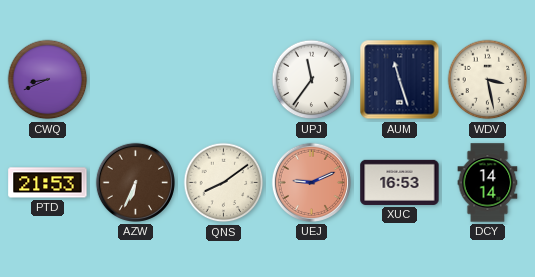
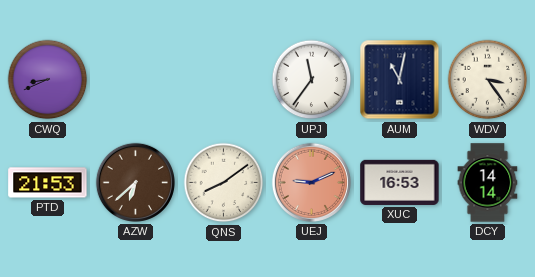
AUM: 11:27 -> 11:02 (400, 80)
WDV: 3:28 -> 3:24 (488, 80)
AZW: 6:34 -> 6:38 (135, 182)
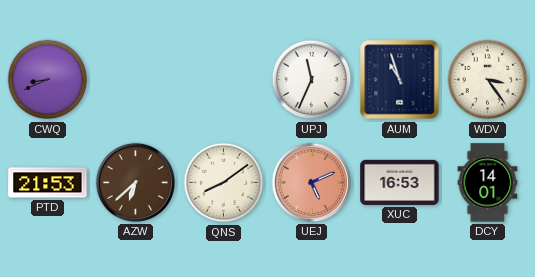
UPJ: 11:36 -> 11:34 (312, 80)
AUM: 11:02 -> 10:57 (400, 80)
UEJ: 9:11 -> 5:11 (311, 182)
DCY: 14:14 -> 14:01 (488, 183)
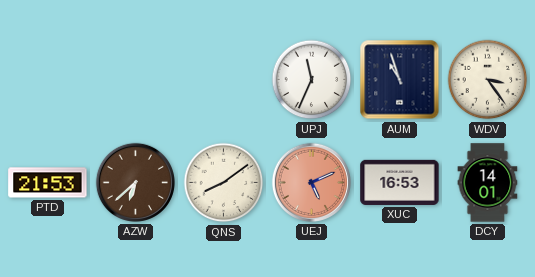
CWQ: 8:41 -> none (48, 80)
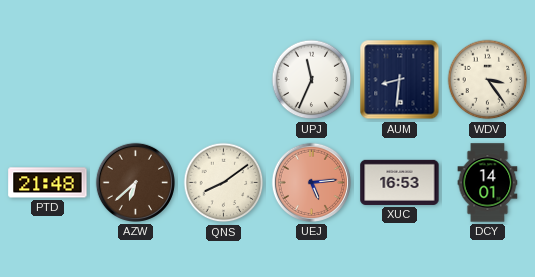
AUM: 10:57 -> 8:31 (400, 80)
PTD: 21:53 -> 21:48 (48, 183)
UEJ: 5:11 -> 5:14 (311, 182)
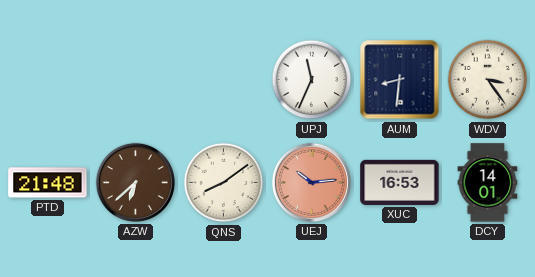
UEJ: 5:14 -> 10:14 (311, 182)
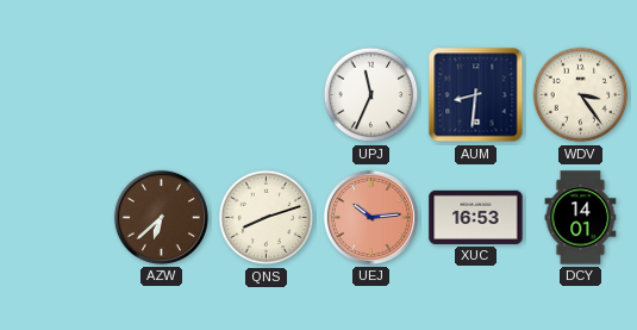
PTD: 21:48 -> none (48, 183)
QNS: 8:09 -> 8:12 (267, 218)
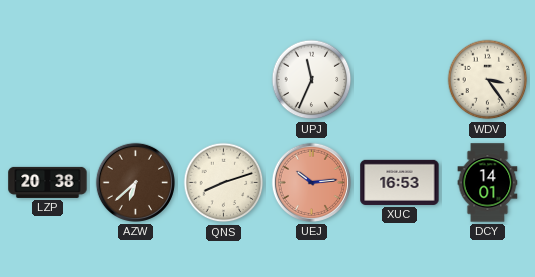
AUM: 8:31 -> none (476, 95)
LZP: none -> 20:38 (48, 182)
